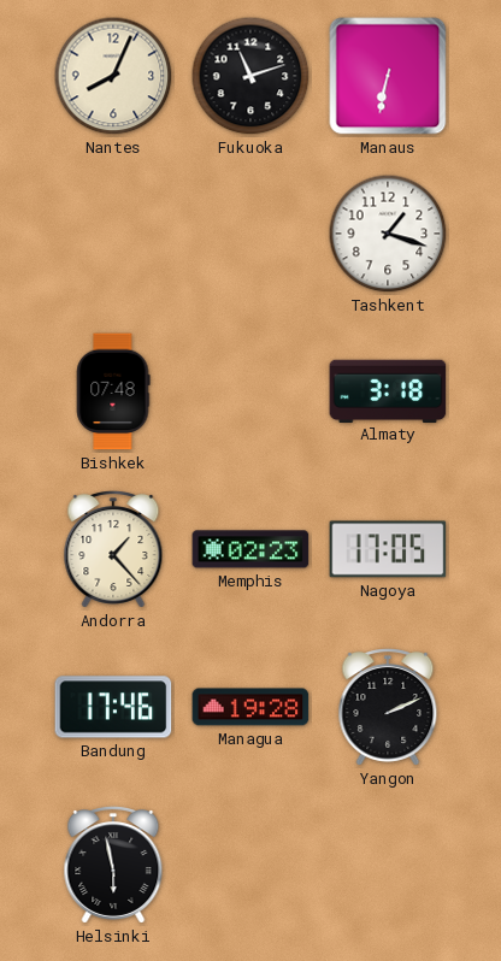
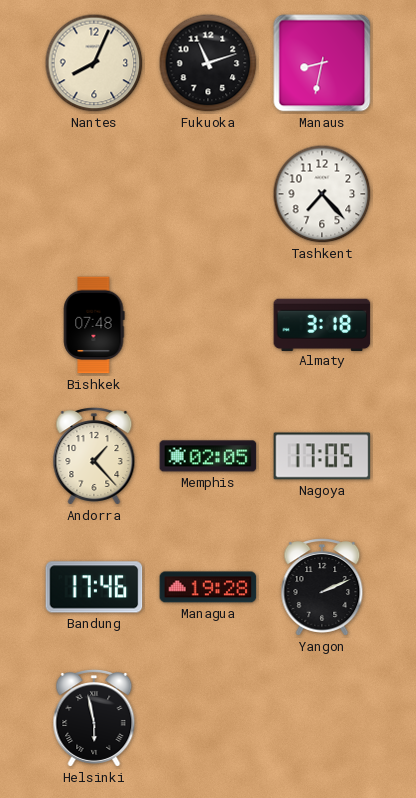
Manaus: 6:32 -> 8:32 (322, 63)
Tashkent: 1:18 -> 7:23 (322, 194)
Memphis: 02:23 -> 02:05 (208, 456)
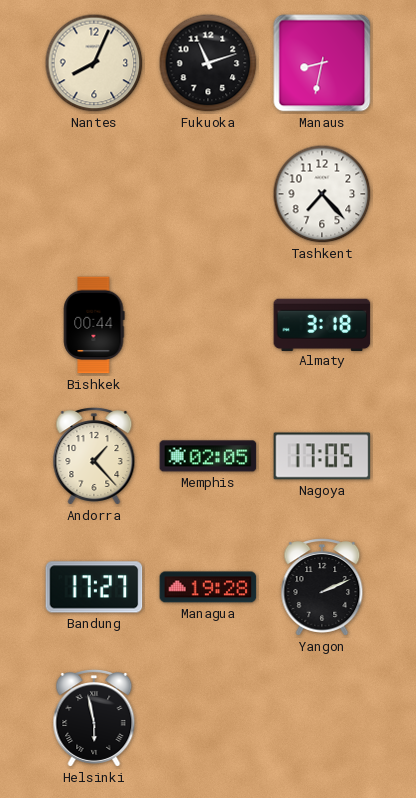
Bishkek: 07:48 -> 00:44 (94, 325)
Bandung: 17:46 -> 17:27 (94, 587)
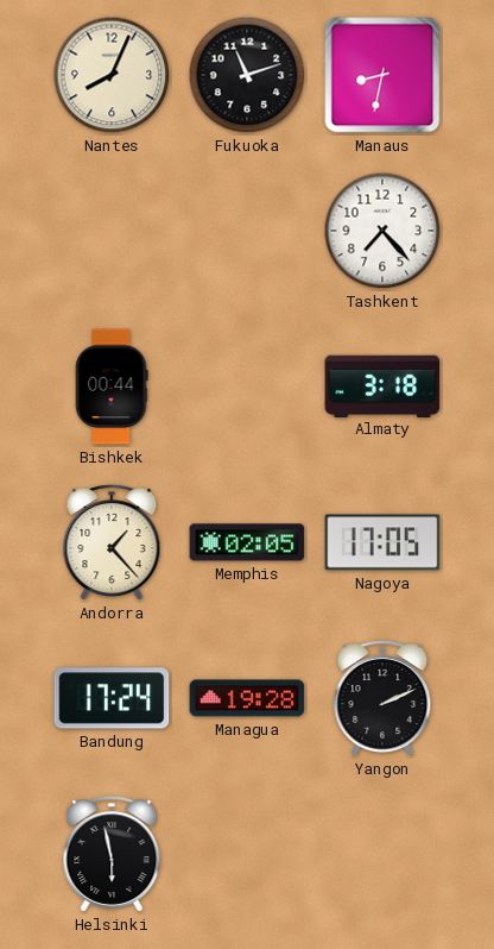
Bandung: 17:27 -> 17:24 (112, 698)
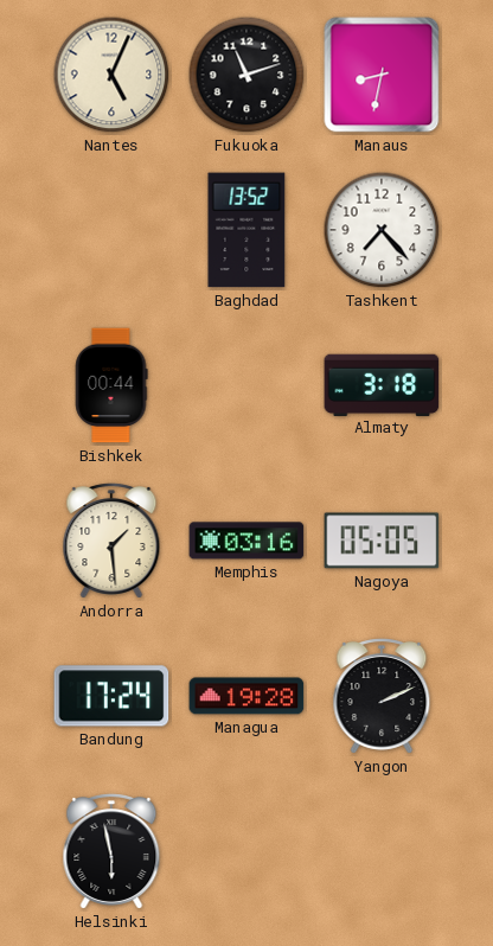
Nantes: 8:04 -> 5:04 (111, 75)
Baghdad: none -> 13:52 (246, 230)
Andorra: 1:23 -> 1:29 (111, 541)
Memphis: 02:05 -> 03:16 (246, 541)
Nagoya: 17:05 -> 05:05 (382, 541)
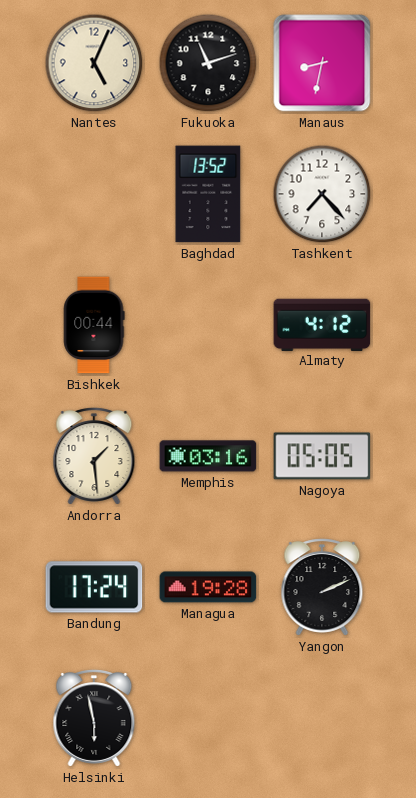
Almaty: 3:18 -> 4:12 (322, 324)
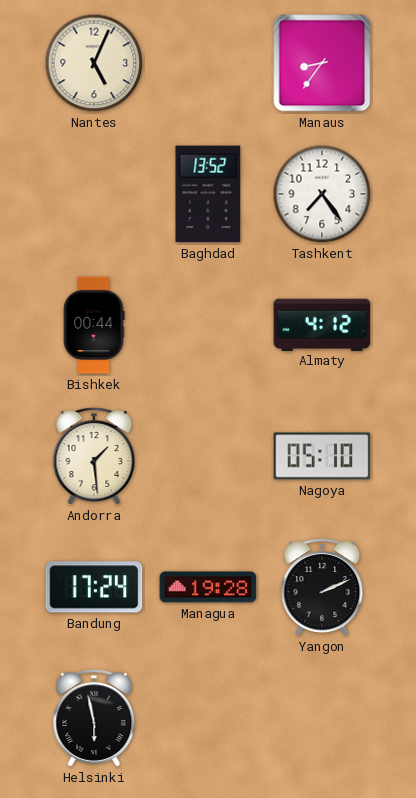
Fukuoka: 11:12 -> none (208, 63)
Manaus: 8:32 -> 8:36 (322, 63)
Tashkent: 7:23 -> 7:24 (322, 194)
Memphis: 03:16 -> none (208, 456)
Nagoya: 05:05 -> 05:10 (322, 456)
